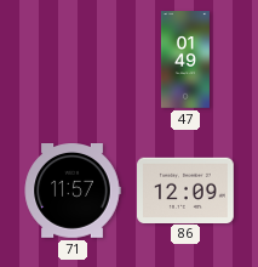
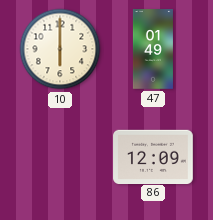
10: none -> 6:00 (60, 49)
71: 11:57 -> none (73, 192)
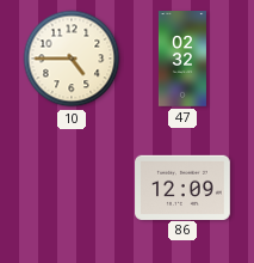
10: 6:00 -> 4:45 (72, 59)
47: 01:49 -> 02:32 (182, 59)
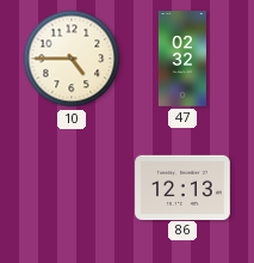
86: 12:09 -> 12:13 (182, 186)
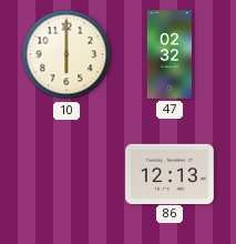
10: 4:45 -> 6:00 (66, 54)
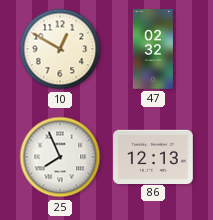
10: 6:00 -> 12:50 (60, 49)
25: none -> 7:56 (60, 157)
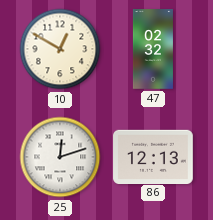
25: 7:56 -> 12:12 (60, 157)
